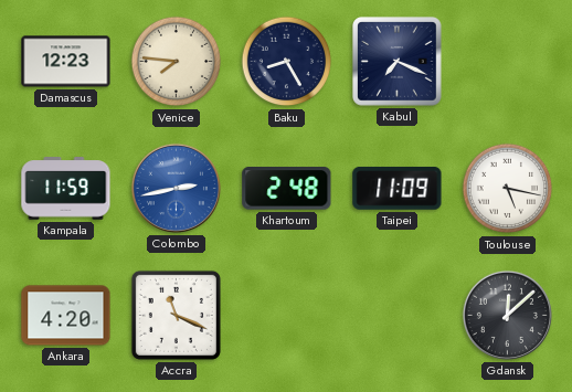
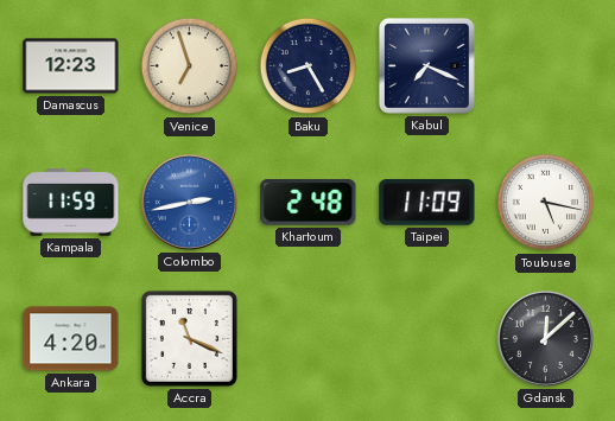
Venice: 7:46 -> 6:57 (190, 66)
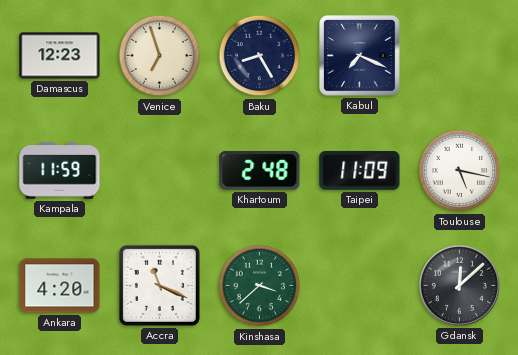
Colombo: 2:43 -> none (189, 202)
Kinshasa: none -> 3:38 (260, 286)
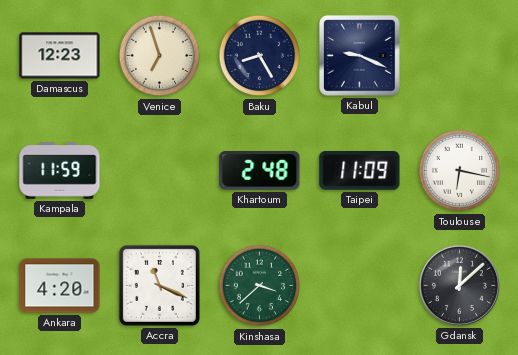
Kabul: 7:19 -> 9:19 (360, 56)
Toulouse: 5:17 -> 6:17 (460, 171)
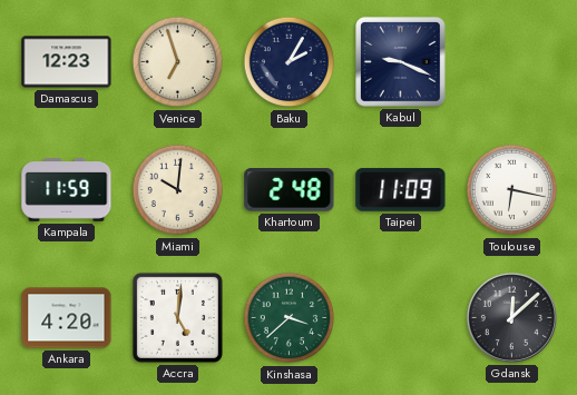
Baku: 8:25 -> 2:05 (290, 62)
Miami: none -> 10:01 (178, 190)
Accra: 11:19 -> 5:01 (177, 317)
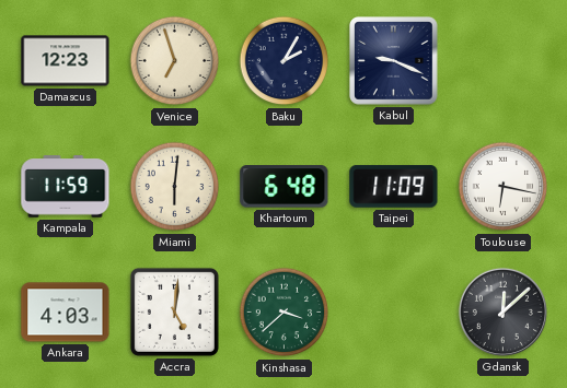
Miami: 10:01 -> 6:01 (175, 187)
Khartoum: 2:48 -> 6:48 (285, 187)
Ankara: 4:20 -> 4:03 (66, 313)
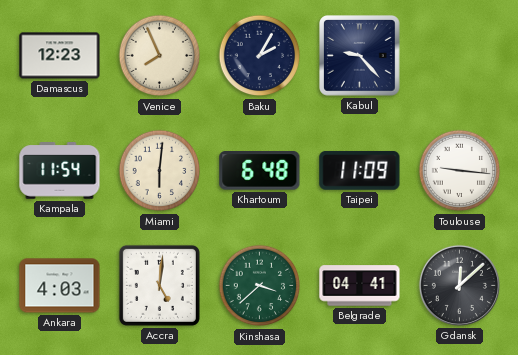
Venice: 6:57 -> 7:56 (160, 56)
Kabul: 9:19 -> 9:23 (360, 56)
Kampala: 11:59 -> 11:54 (60, 171)
Toulouse: 6:17 -> 9:16 (460, 171)
Belgrade: none -> 04:41 (360, 286)
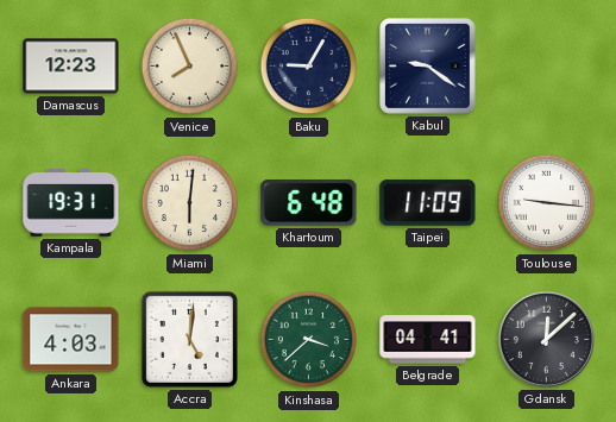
Baku: 2:05 -> 9:05 (309, 67)
Kabul: 9:23 -> 9:21 (428, 67)
Kampala: 11:54 -> 19:31 (71, 203)
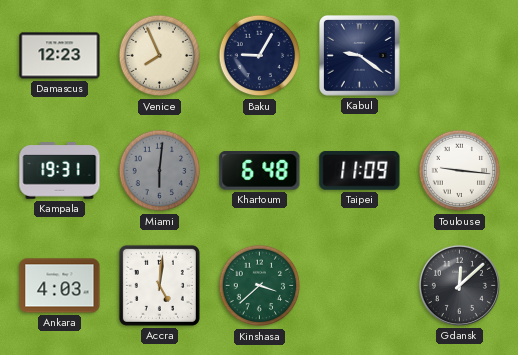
Miami dial: cream -> grey (160, 171)
Belgrade: 04:41 -> none (428, 340)
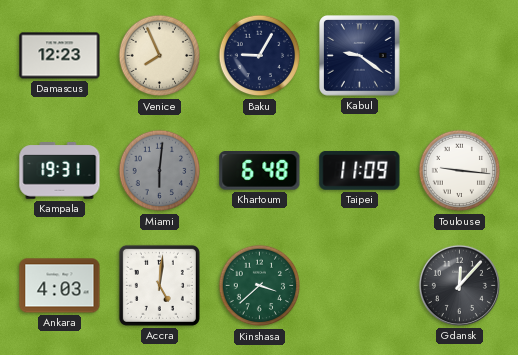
Gdansk: 12:08 -> 12:07 (459, 285)
